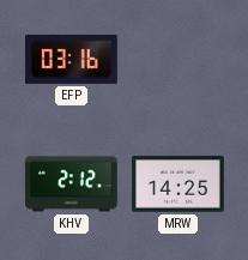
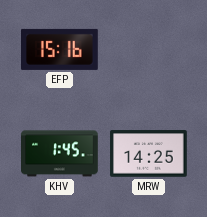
EFP: 03:16 -> 15:16 (60, 49)
KHV: 2:12 -> 1:45 (60, 154)
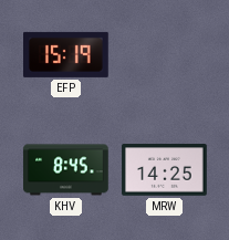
EFP: 15:16 -> 15:19 (66, 54)
KHV: 1:45 -> 8:45 (66, 170)
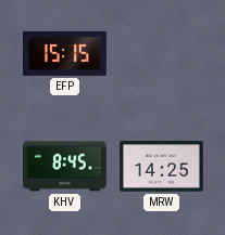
EFP: 15:19 -> 15:15 (65, 53)
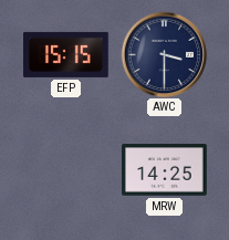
AWC: none -> 3:30 (164, 54)
KHV: 8:45 -> none (65, 167)
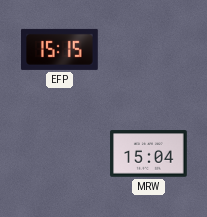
AWC: 3:30 -> none (164, 54)
MRW: 14:25 -> 15:04 (149, 154)
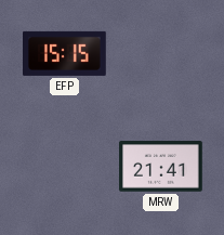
MRW: 15:04 -> 21:41 (161, 167)
